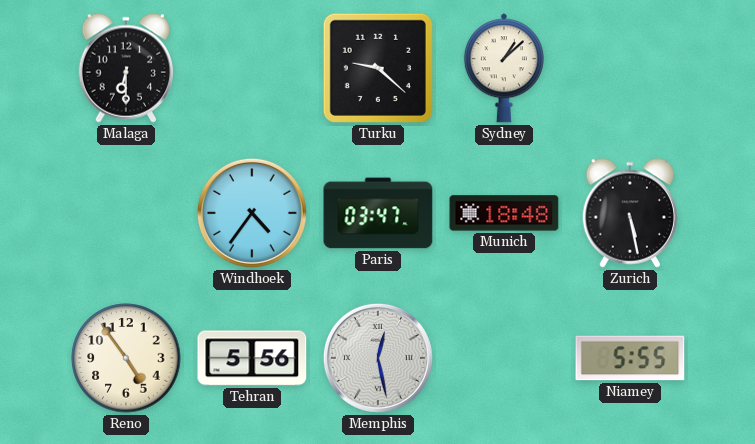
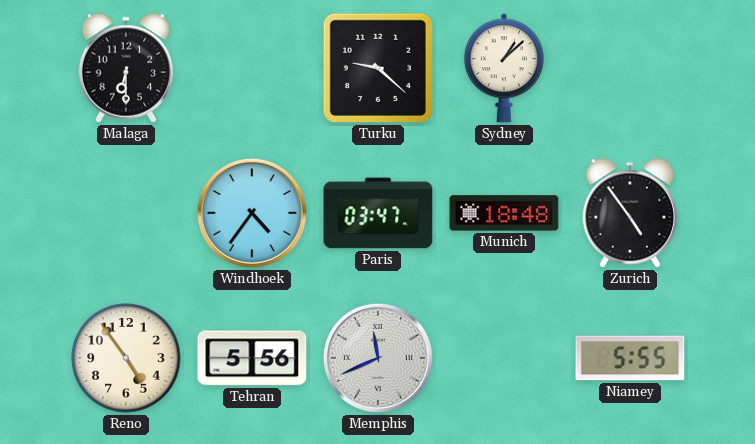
Zurich: 5:28 -> 4:54 (629, 213)
Memphis: 12:28 -> 11:41 (378, 358)
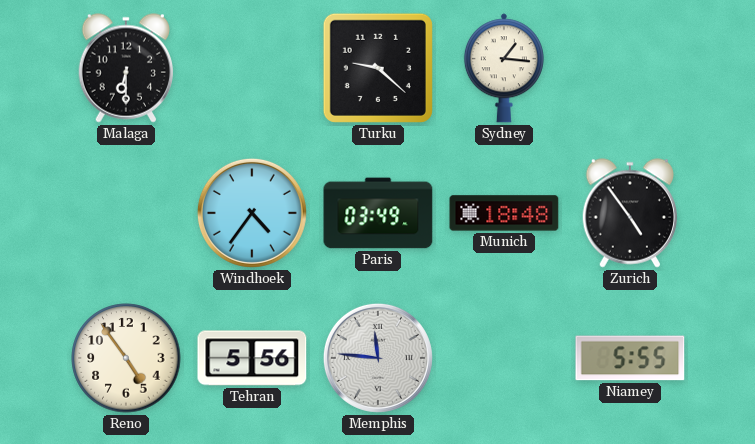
Sydney: 1:08 -> 1:16 (504, 68)
Paris: 03:47 -> 03:49 (378, 213)
Memphis: 11:41 -> 11:46 (378, 358)
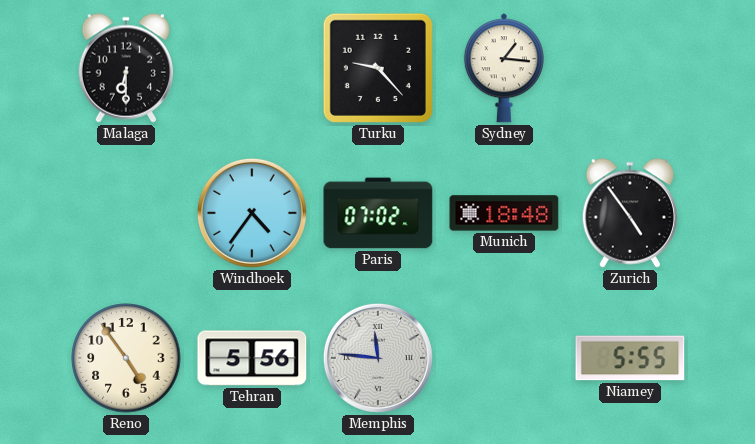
Turku: 9:22 -> 9:23 (378, 68)
Paris: 03:49 -> 07:02 (378, 213)
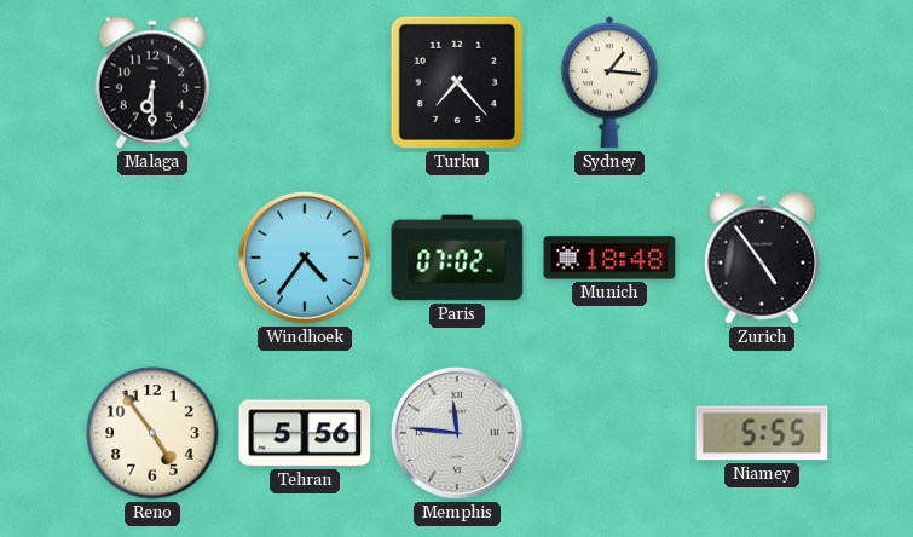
Turku: 9:23 -> 7:23 (457, 82)
